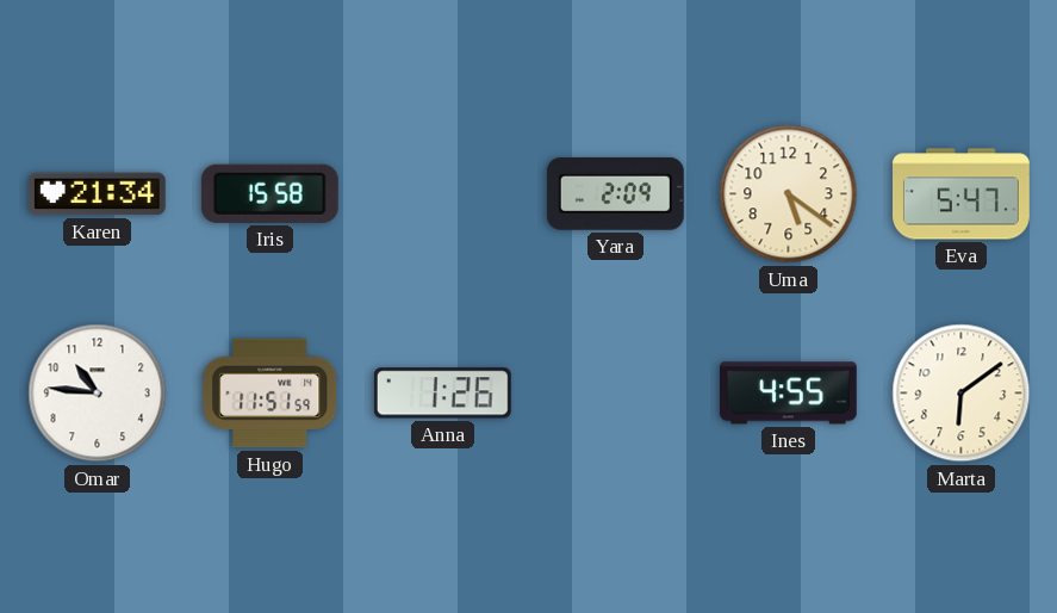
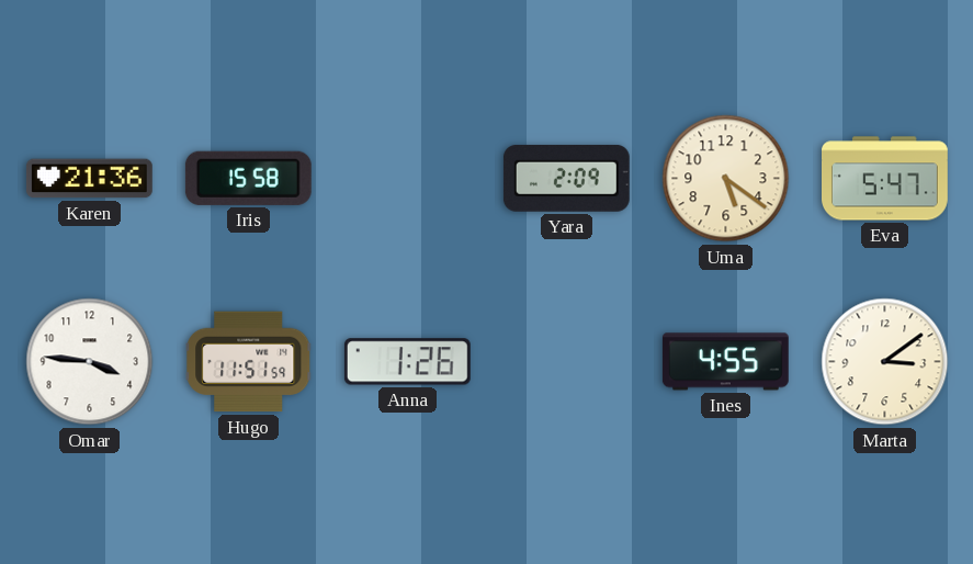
Karen: 21:34 -> 21:36 (89, 179)
Omar: 10:46 -> 3:46 (90, 362)
Marta: 6:09 -> 3:09 (885, 362)
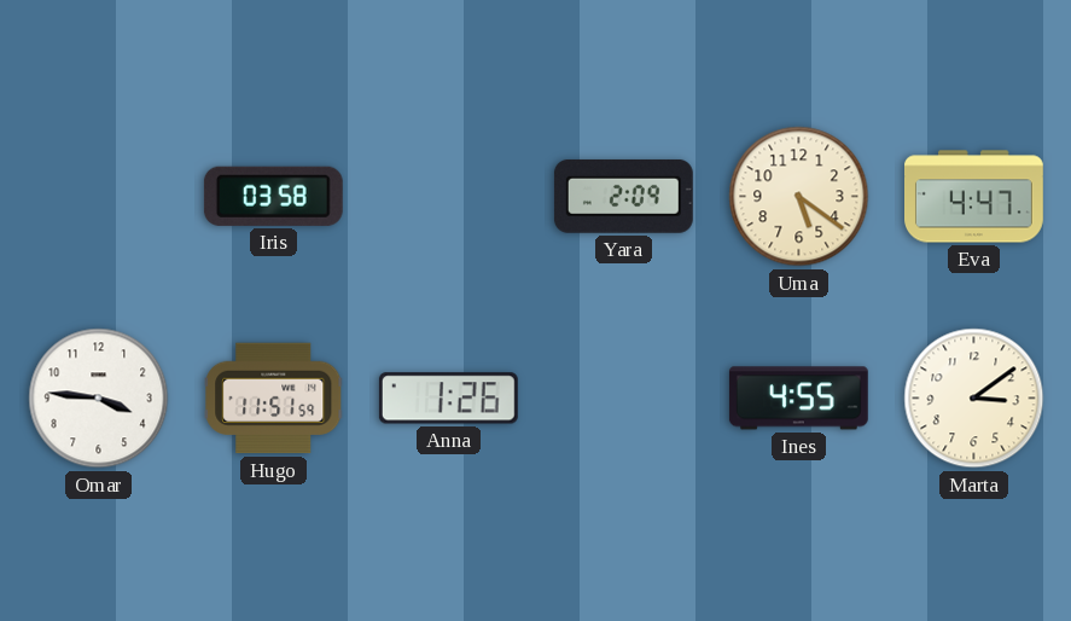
Karen: 21:36 -> none (89, 179)
Iris: 15:58 -> 03:58 (273, 196)
Eva: 5:47 -> 4:47 (974, 197)
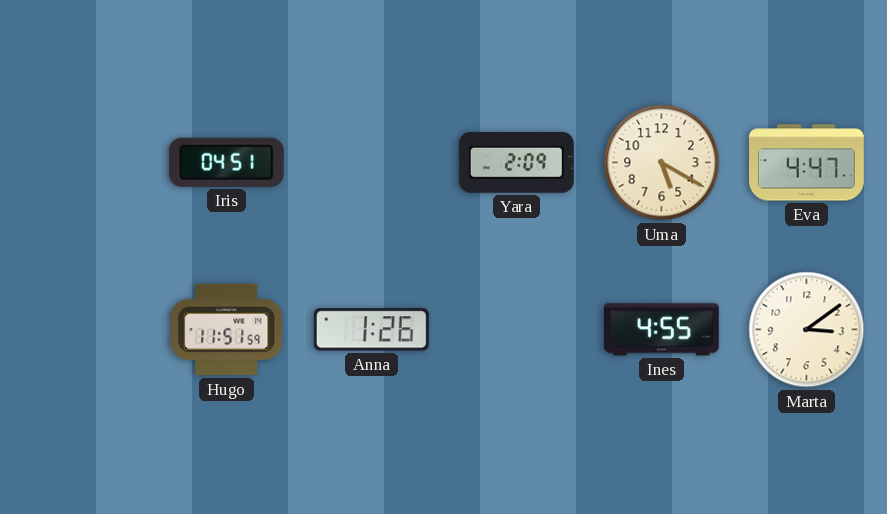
Iris: 03:58 -> 04:51 (226, 162)
Uma: 5:21 -> 5:20 (662, 163)
Omar: 3:46 -> none (99, 399)
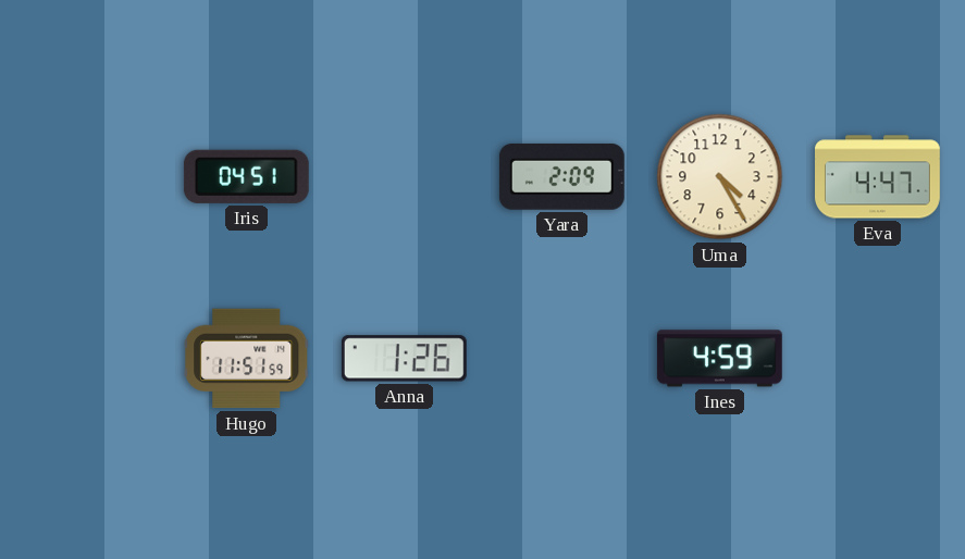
Uma: 5:20 -> 4:25 (720, 177)
Ines: 4:55 -> 4:59 (719, 359)
Marta: 3:09 -> none (807, 330)
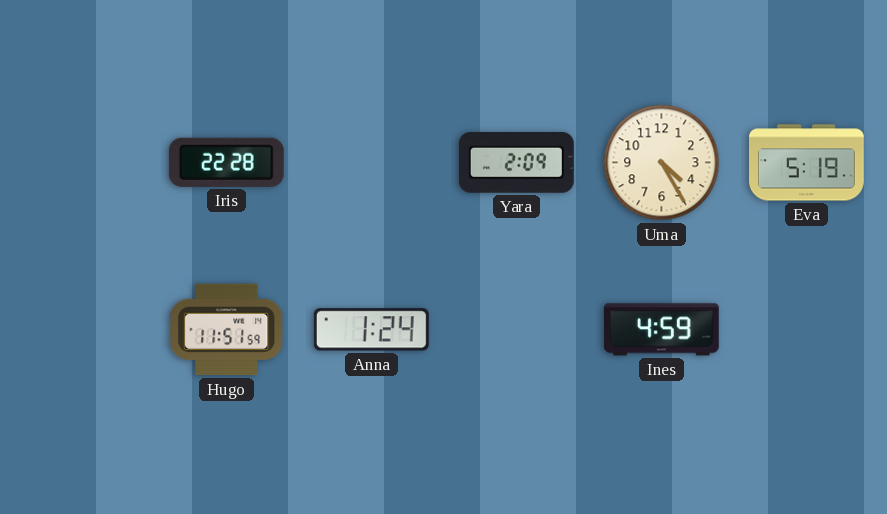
Iris: 04:51 -> 22:28 (226, 162)
Eva: 4:47 -> 5:19 (807, 163)
Anna: 1:26 -> 1:24 (371, 330)
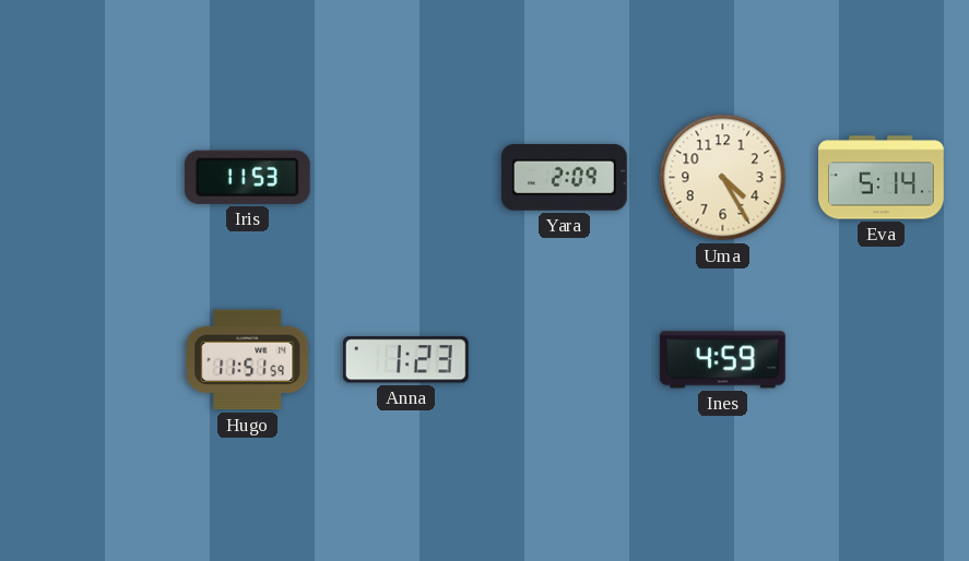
Iris: 22:28 -> 11:53 (247, 177)
Eva: 5:19 -> 5:14 (882, 178)
Anna: 1:24 -> 1:23 (405, 360)
